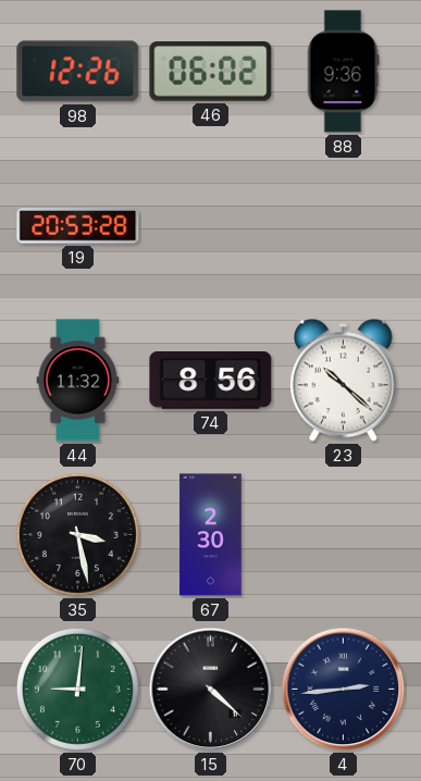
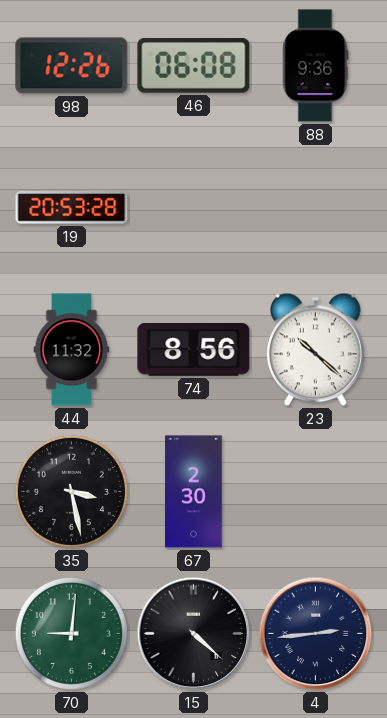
46: 06:02 -> 06:08 (194, 66)
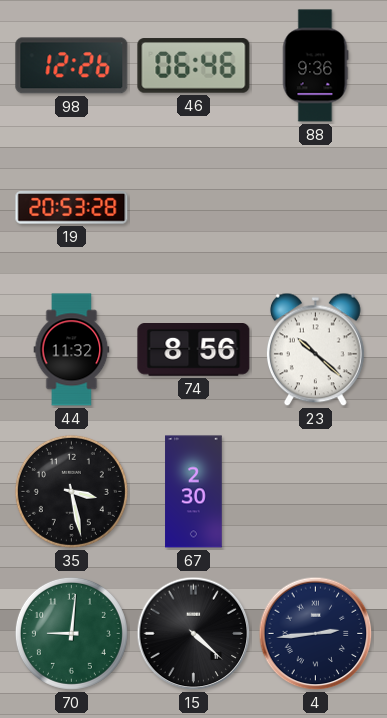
46: 06:08 -> 06:46 (194, 66)
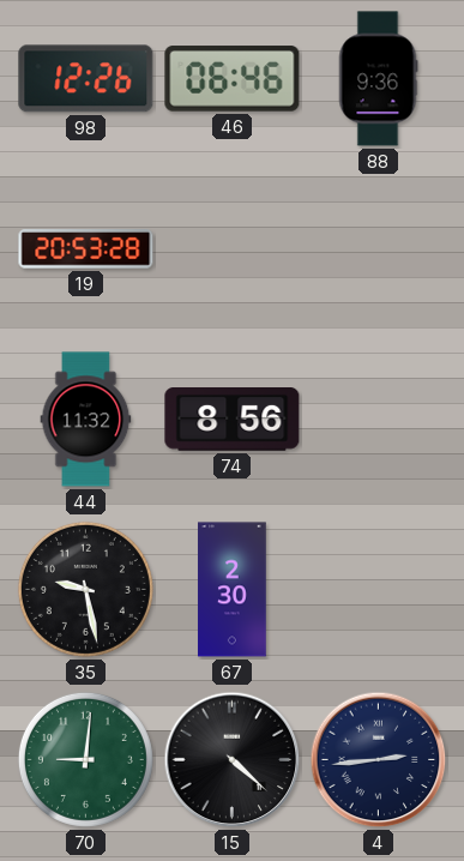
23: 10:22 -> none (315, 350)
35: 3:28 -> 9:28 (85, 589)
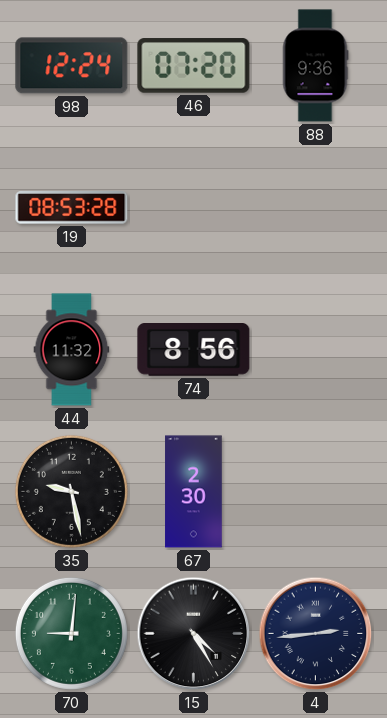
98: 12:26 -> 12:24 (72, 66)
46: 06:46 -> 07:20 (194, 66)
19: 20:53 -> 08:53 (72, 208)
15: 4:22 -> 4:25 (194, 634)
